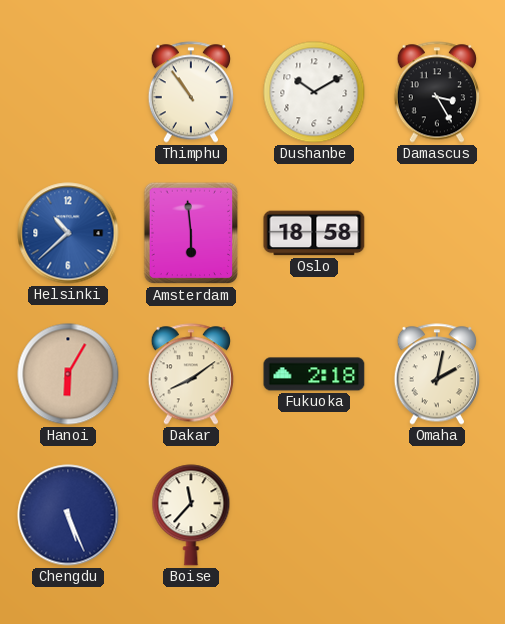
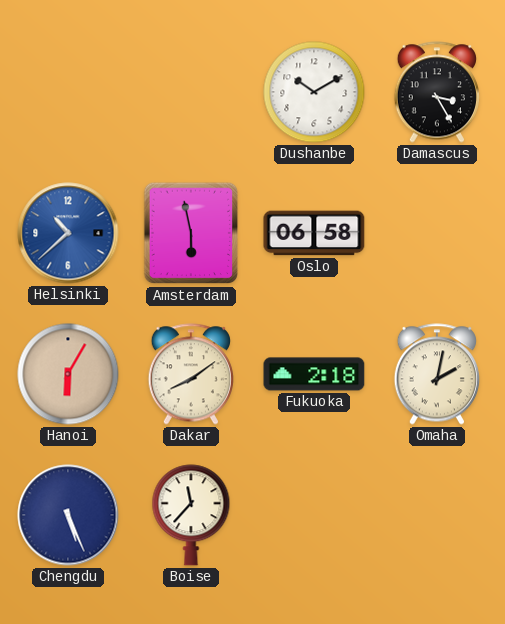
Thimphu: 10:54 -> none (190, 92)
Amsterdam: 5:59 -> 5:58 (191, 233)
Oslo: 18:58 -> 06:58 (314, 233)
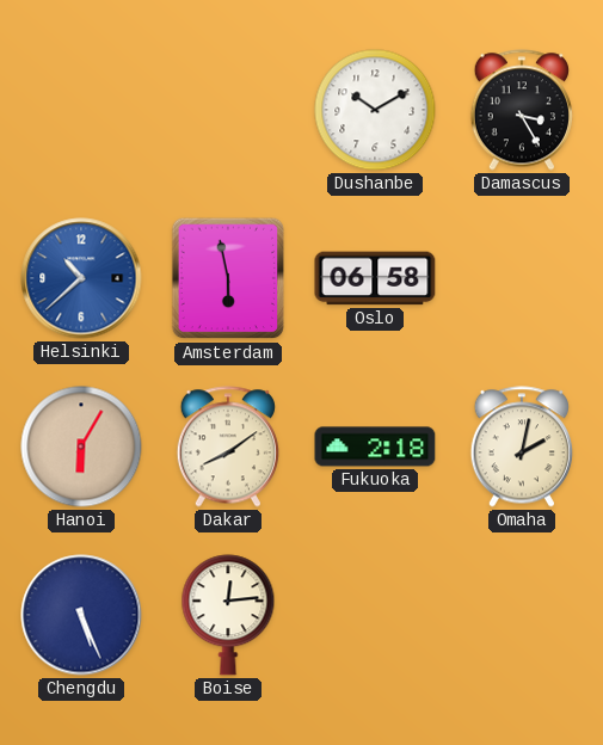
Boise: 11:37 -> 12:14 (228, 615)
